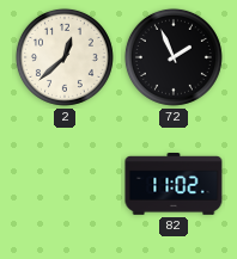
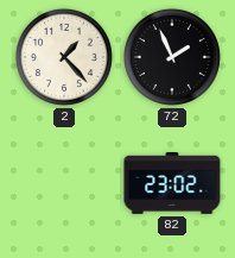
2: 12:38 -> 1:23 (64, 57)
82: 11:02 -> 23:02 (172, 183)
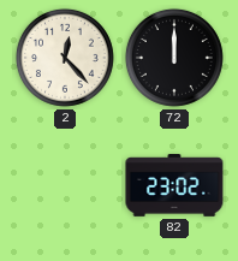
2: 1:23 -> 12:23 (65, 58)
72: 1:56 -> 12:00 (174, 58)
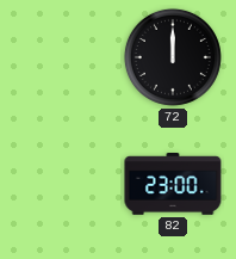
2: 12:23 -> none (65, 58)
82: 23:02 -> 23:00 (173, 184)
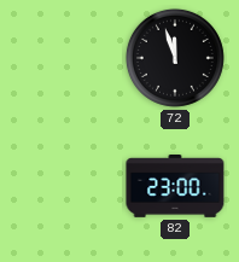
72: 12:00 -> 11:57 (175, 58)
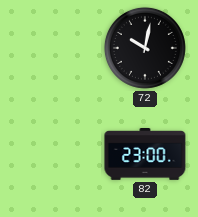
72: 11:57 -> 10:02 (145, 48)
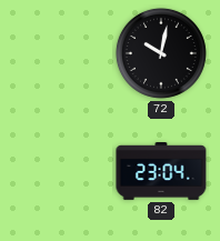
82: 23:00 -> 23:04 (161, 171)
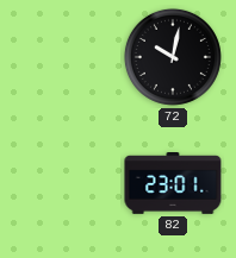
82: 23:04 -> 23:01 (173, 183)
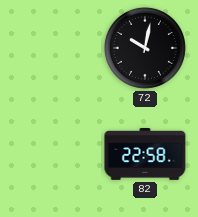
82: 23:01 -> 22:58 (145, 154)
